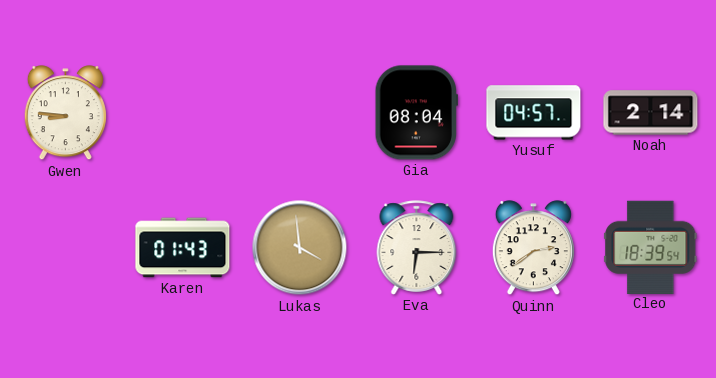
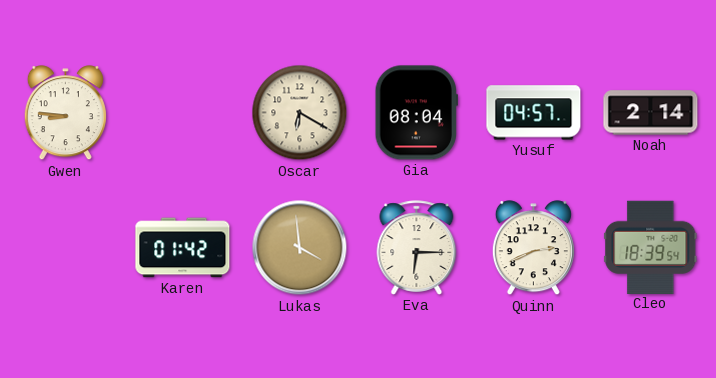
Oscar: none -> 6:20 (300, 113)
Karen: 01:43 -> 01:42 (183, 248)
Quinn: 2:39 -> 2:41 (533, 248)
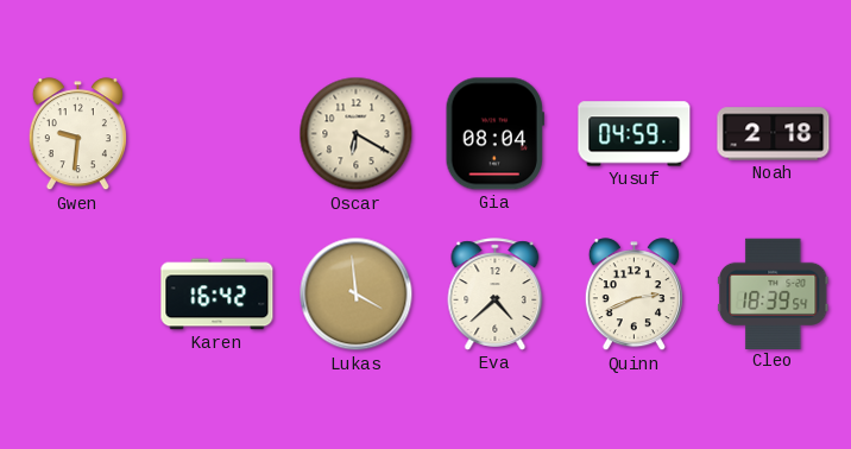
Gwen: 8:46 -> 9:31 (77, 134)
Yusuf: 04:57 -> 04:59 (635, 134)
Noah: 2:14 -> 2:18 (774, 134)
Karen: 01:42 -> 16:42 (218, 295)
Eva: 6:15 -> 4:38 (496, 295)
